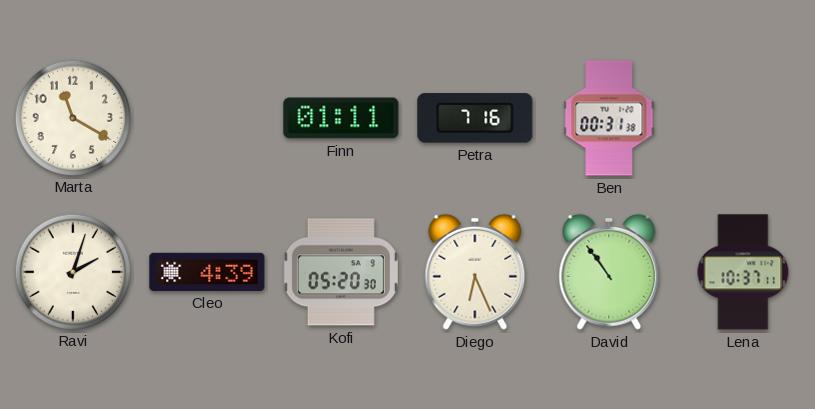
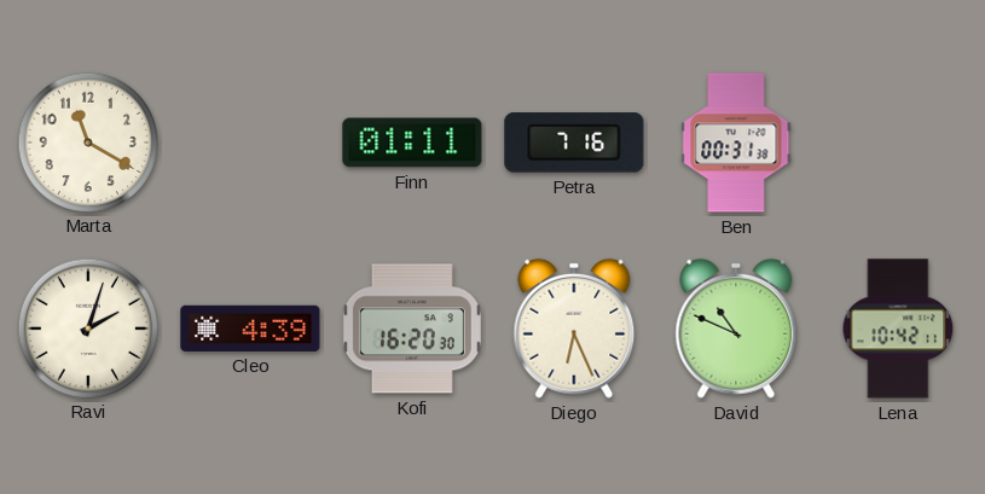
Kofi: 05:20 -> 16:20 (412, 329)
David: 10:54 -> 10:49 (736, 329)
Lena: 10:37 -> 10:42 (898, 329)
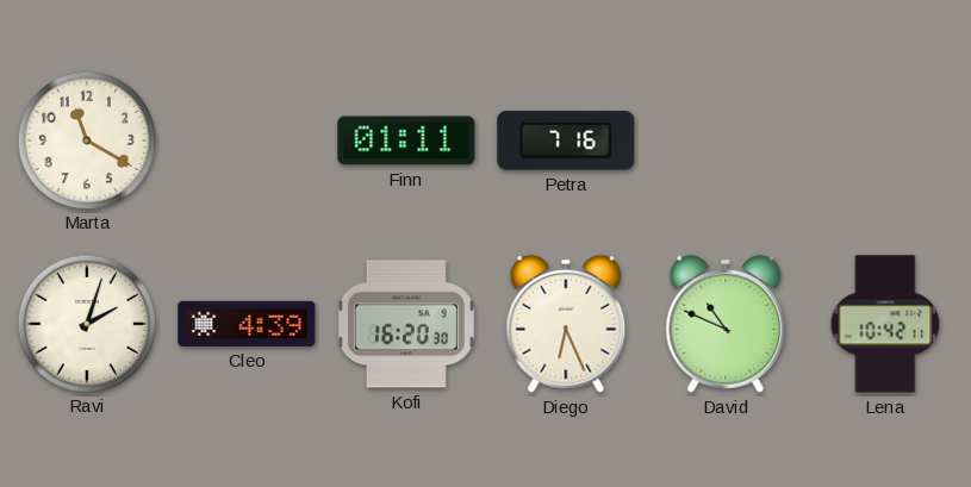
Ben: 00:31 -> none (736, 143)
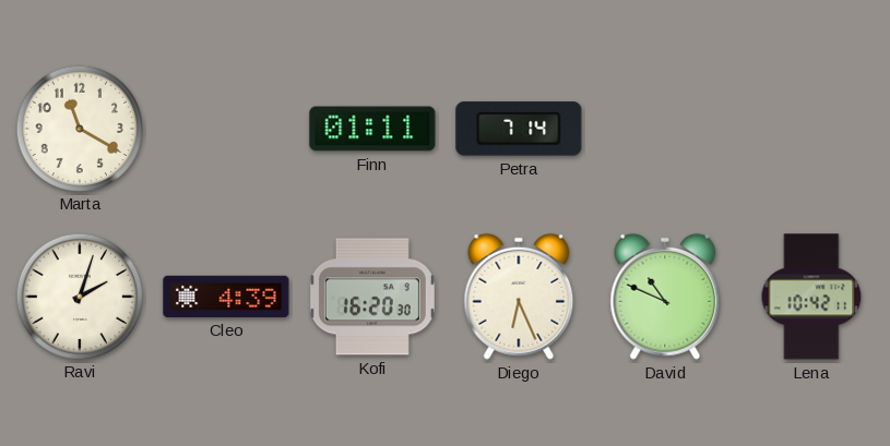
Petra: 7:16 -> 7:14 (519, 129)
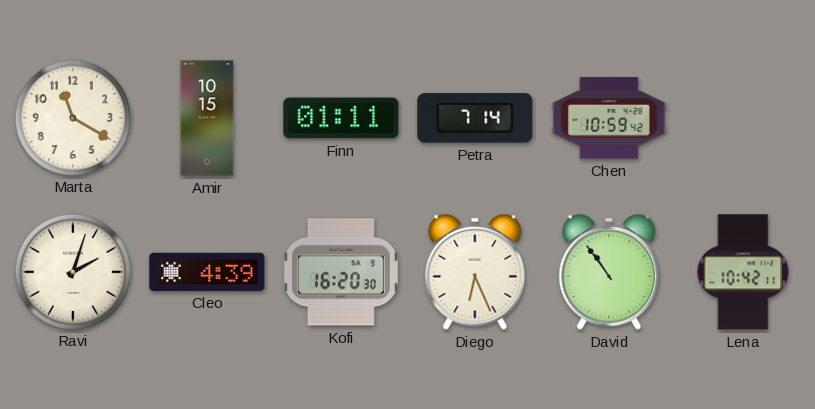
Amir: none -> 10:15 (207, 118)
Chen: none -> 10:59 (609, 118)
David: 10:49 -> 10:54 (609, 272)
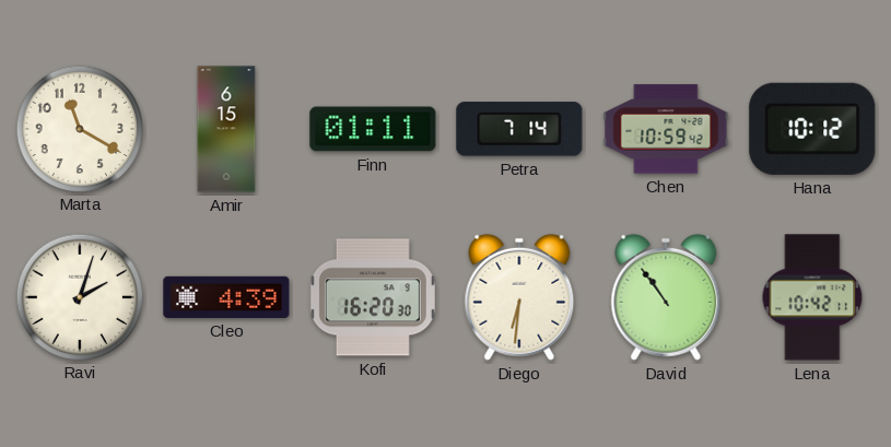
Amir: 10:15 -> 6:15 (226, 129)
Hana: none -> 10:12 (812, 129)
Diego: 6:26 -> 6:31 (519, 297)
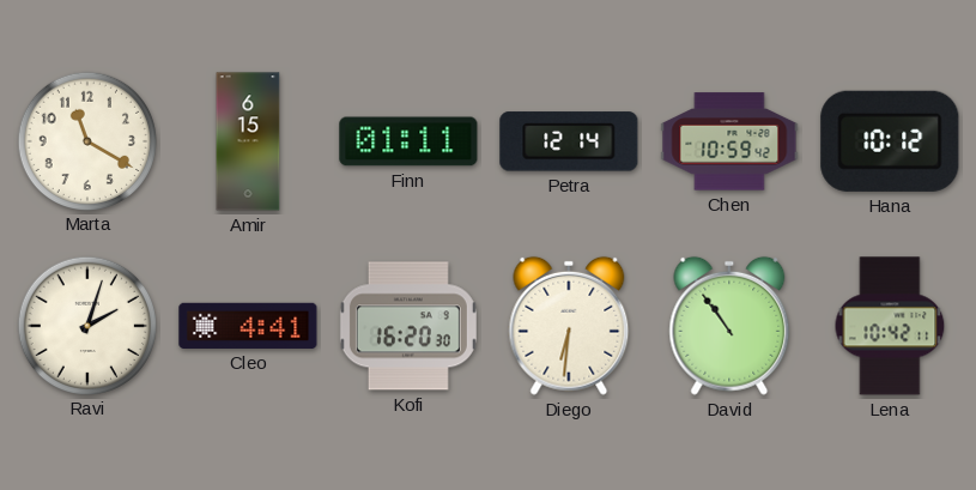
Petra: 7:14 -> 12:14 (569, 141)
Cleo: 4:39 -> 4:41 (248, 326)
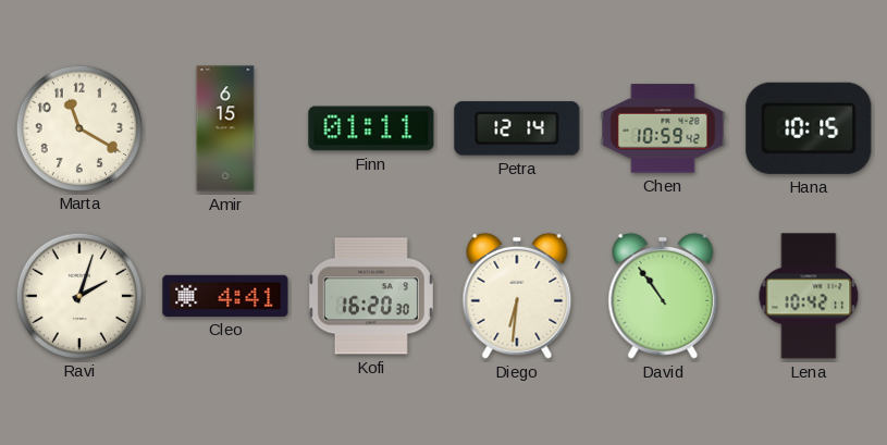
Hana: 10:12 -> 10:15 (809, 128)
